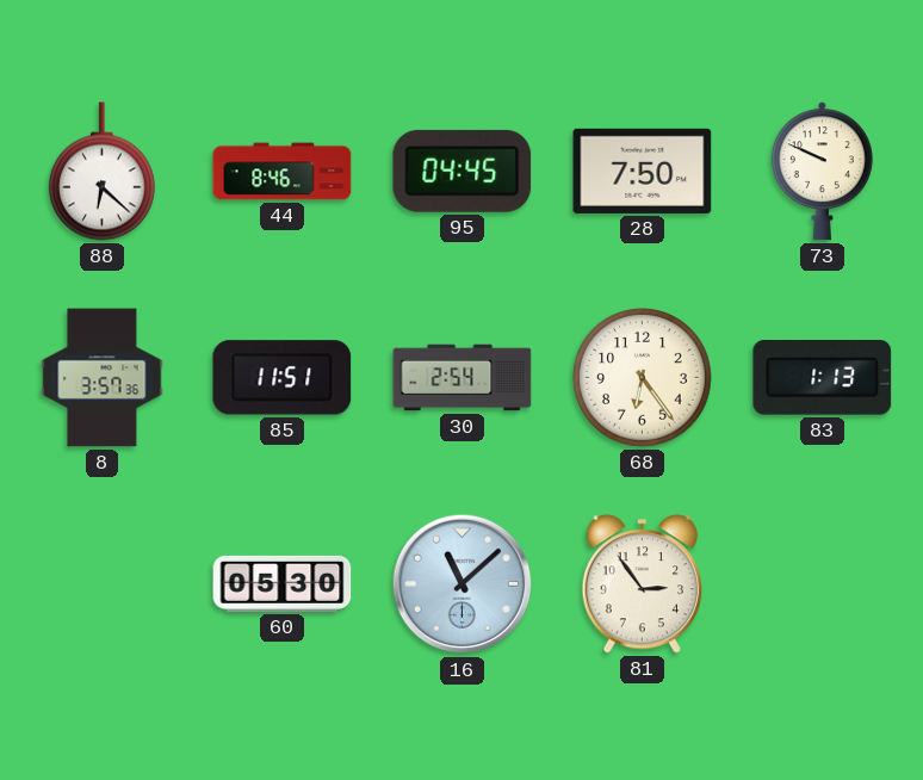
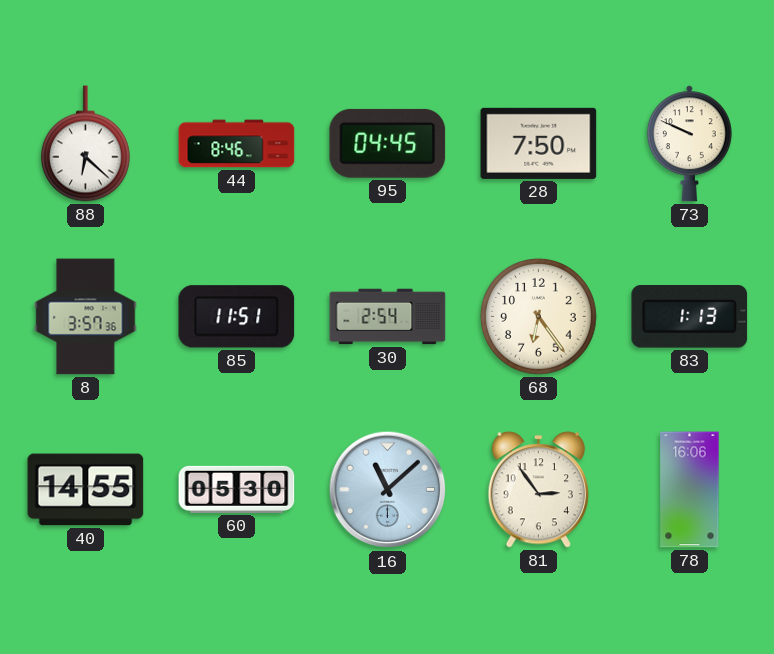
40: none -> 14:55 (86, 490)
78: none -> 16:06 (690, 490)
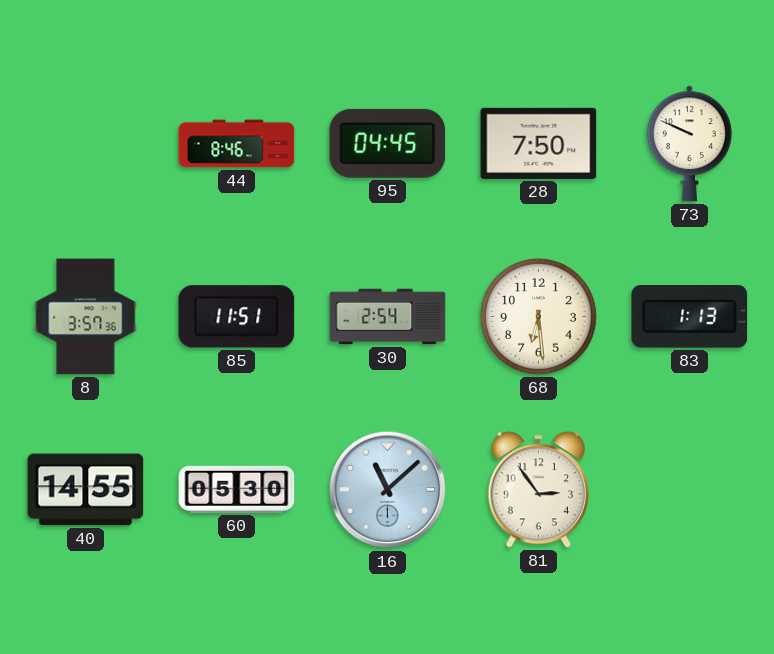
88: 6:22 -> none (85, 144)
68: 6:24 -> 6:29 (538, 316)
78: 16:06 -> none (690, 490)
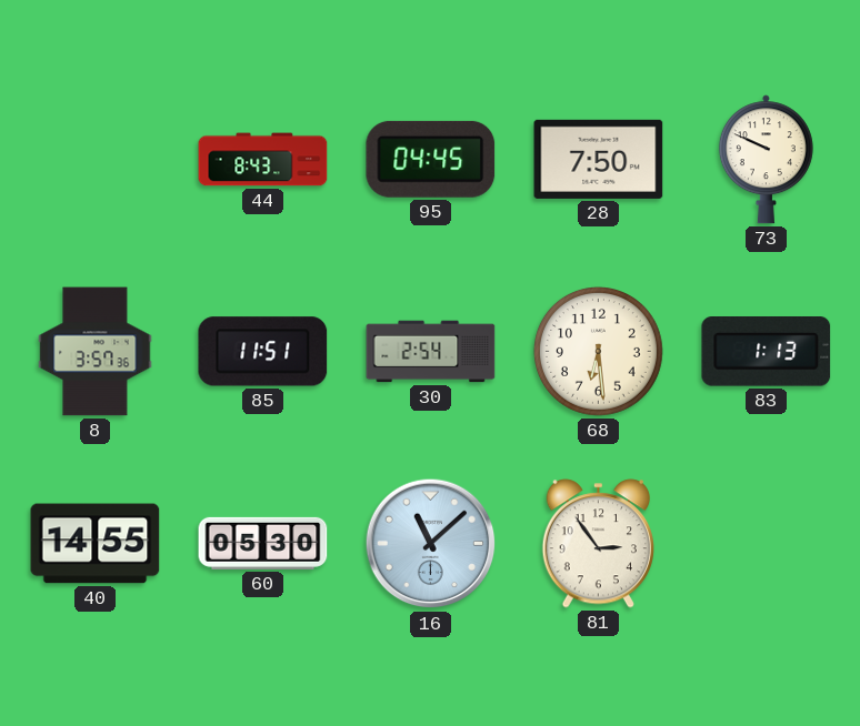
44: 8:46 -> 8:43 (263, 160)
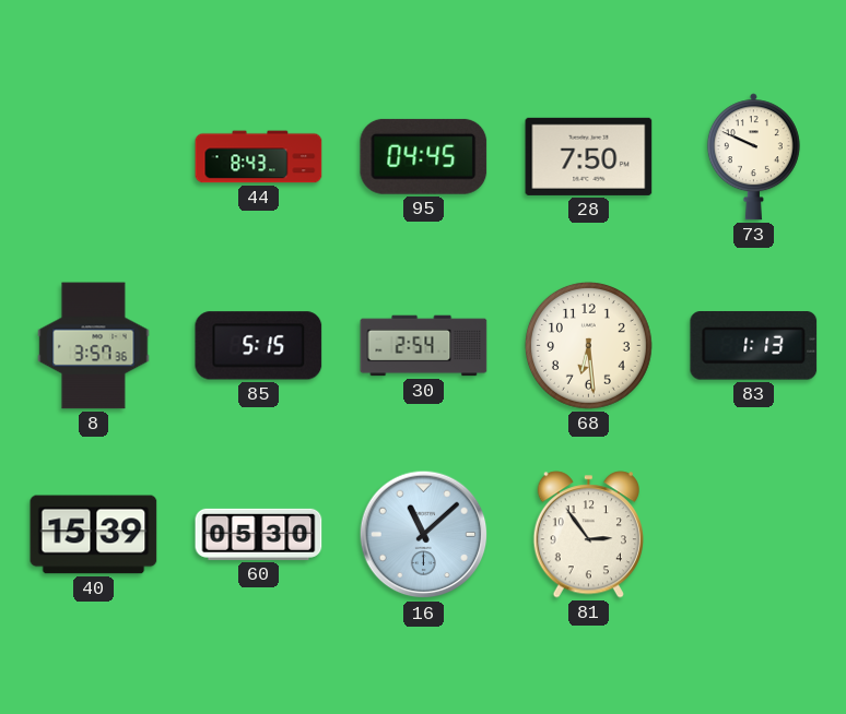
85: 11:51 -> 5:15 (259, 346)
40: 14:55 -> 15:39 (94, 535)
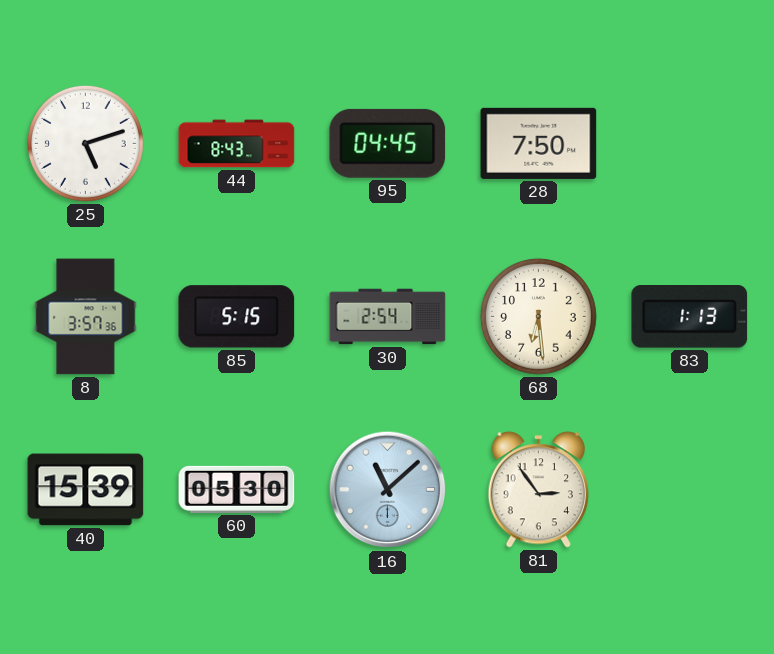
25: none -> 5:12 (85, 143)
73: 9:49 -> none (753, 157)
